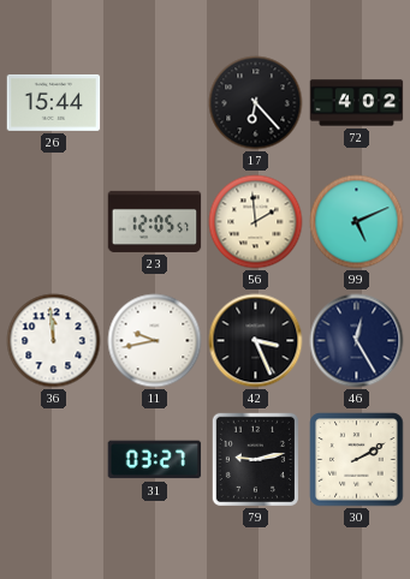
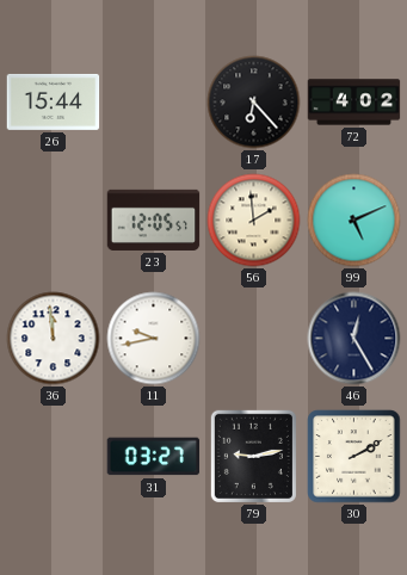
42: 3:26 -> none (256, 341)
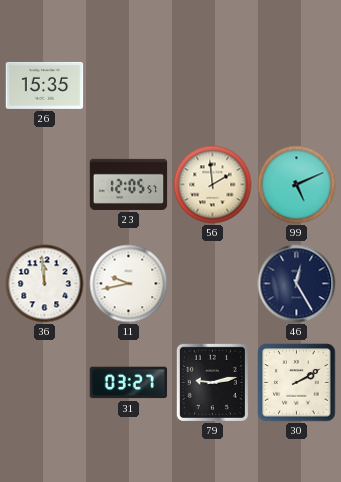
26: 15:44 -> 15:35 (45, 85)
17: 6:23 -> none (254, 103)
72: 4:02 -> none (354, 103)
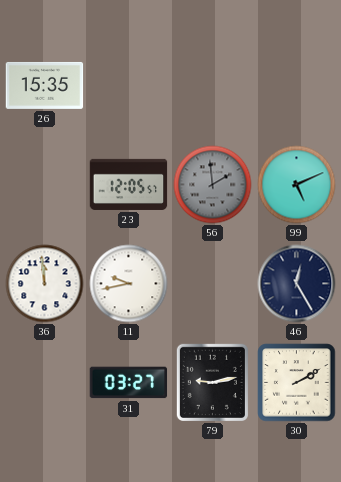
56 dial: cream -> grey (213, 185)
